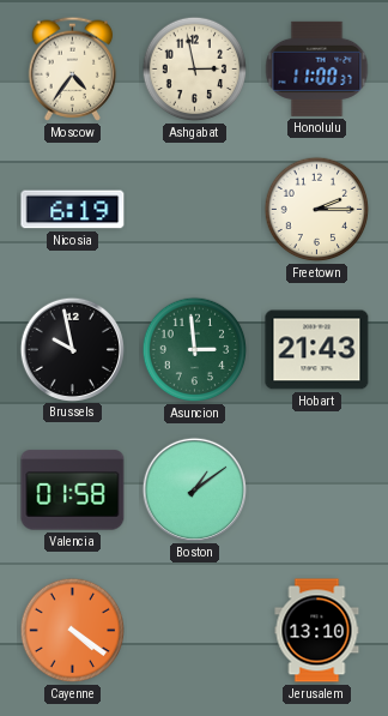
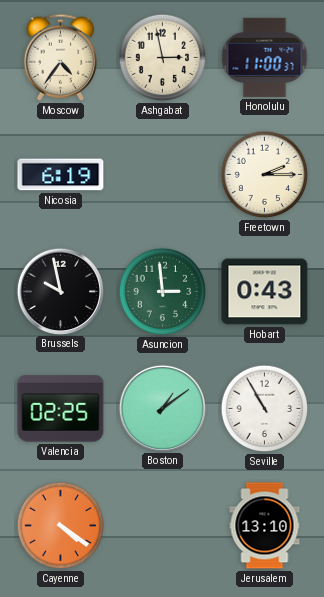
Hobart: 21:43 -> 0:43 (265, 292)
Valencia: 01:58 -> 02:25 (61, 409)
Seville: none -> 10:55 (265, 409)
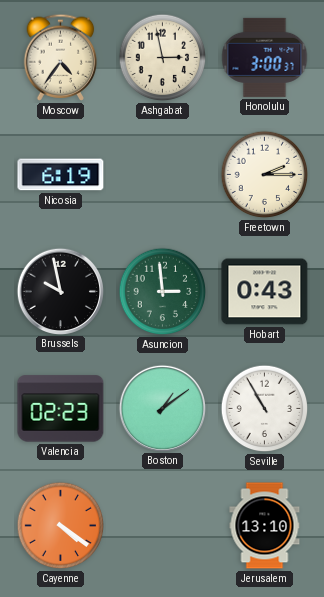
Honolulu: 11:00 -> 3:00 (265, 57)
Valencia: 02:25 -> 02:23 (61, 409)
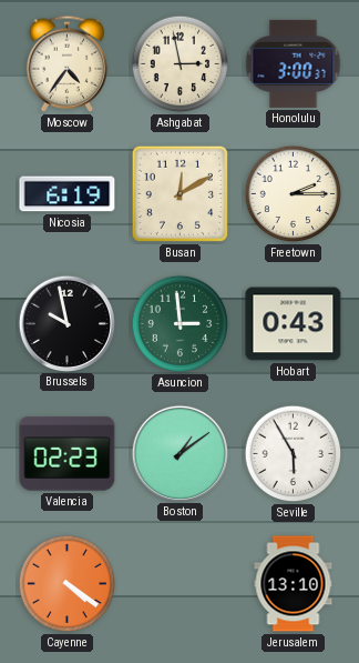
Busan: none -> 12:10 (179, 193)
Seville: 10:55 -> 5:55 (294, 454)
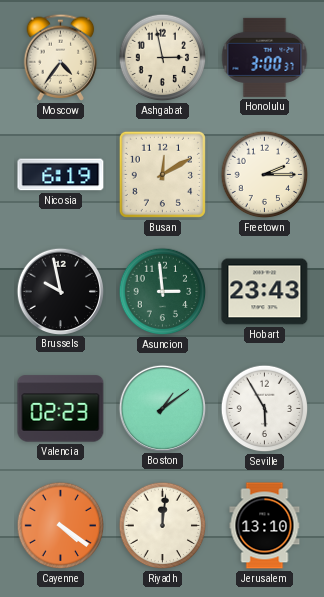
Hobart: 0:43 -> 23:43 (265, 292)
Riyadh: none -> 12:01 (163, 526)
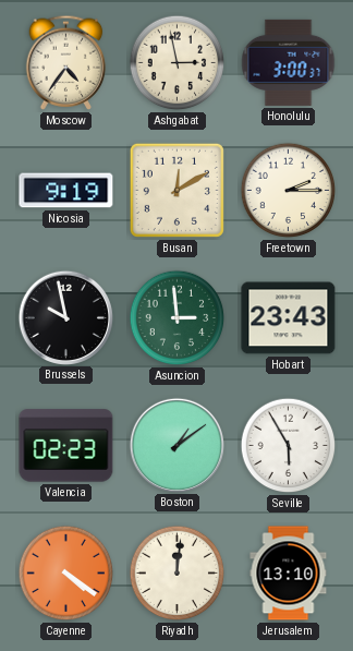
Nicosia: 6:19 -> 9:19 (66, 191)
